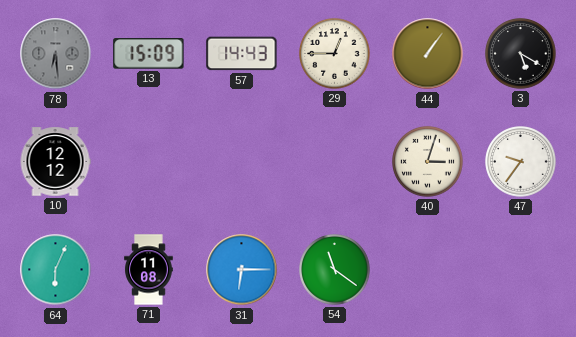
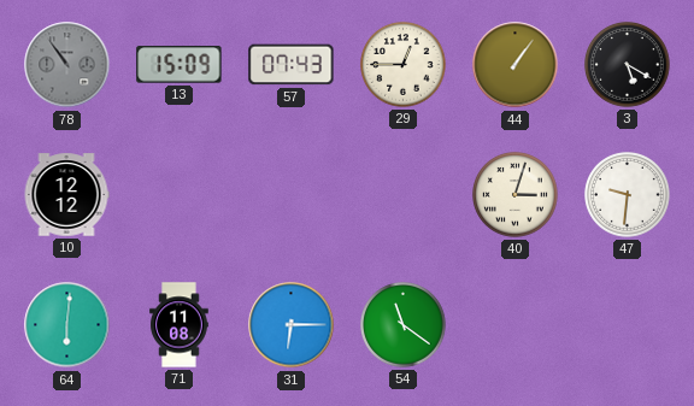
78: 6:29 -> 10:54 (67, 65)
57: 14:43 -> 07:43 (292, 65)
47: 9:36 -> 9:31 (628, 195)
64: 6:04 -> 6:01 (67, 325)
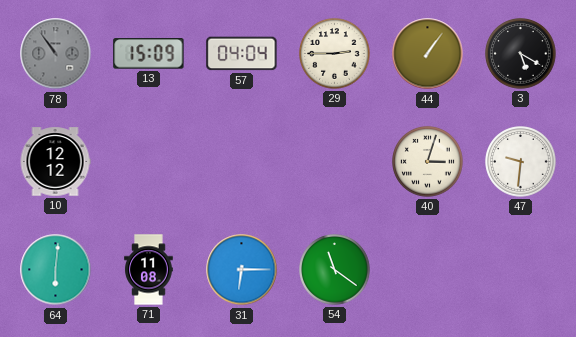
57: 07:43 -> 04:04 (242, 54)
29: 12:45 -> 2:45 (335, 54)
